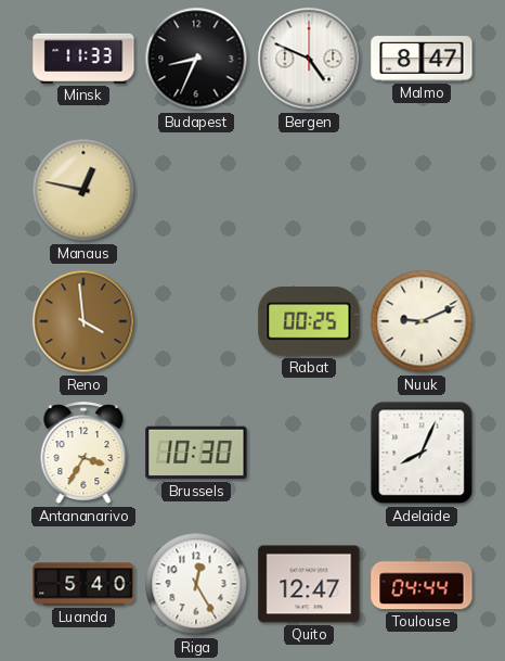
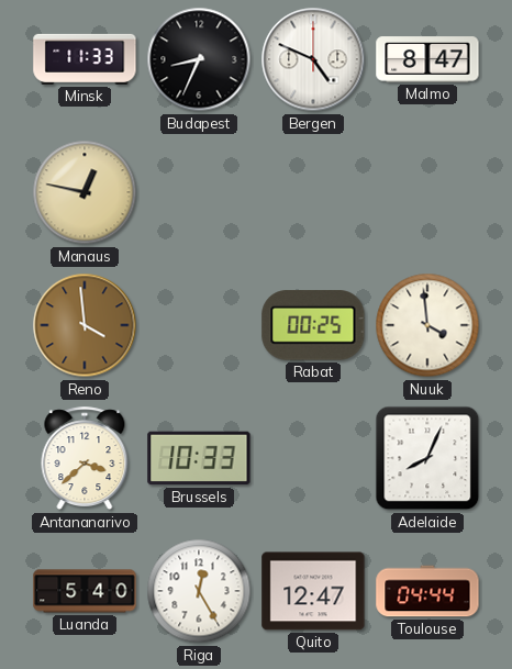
Nuuk: 9:11 -> 3:59 (427, 325)
Antananarivo: 3:35 -> 3:38 (85, 459)
Brussels: 10:30 -> 10:33 (199, 458)
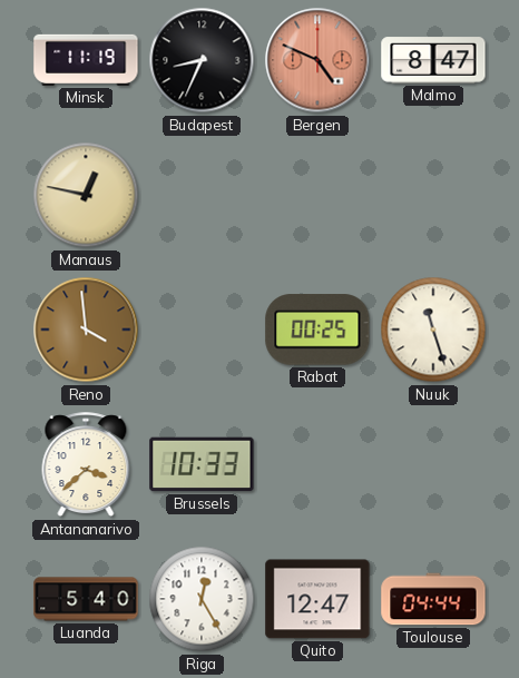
Minsk: 11:33 -> 11:19 (86, 60)
Bergen dial: white -> salmon (317, 60)
Nuuk: 3:59 -> 11:27 (433, 330)
Adelaide: 8:04 -> none (427, 458)
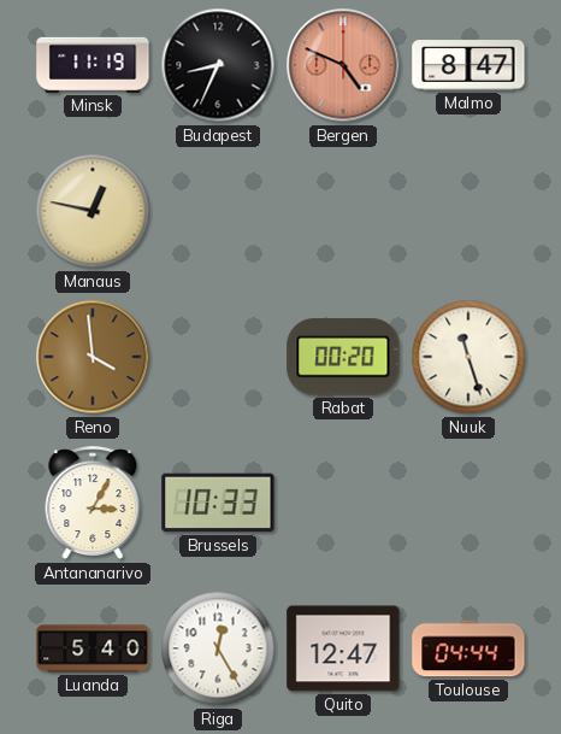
Rabat: 00:25 -> 00:20 (343, 357)
Antananarivo: 3:38 -> 3:05 (93, 504)
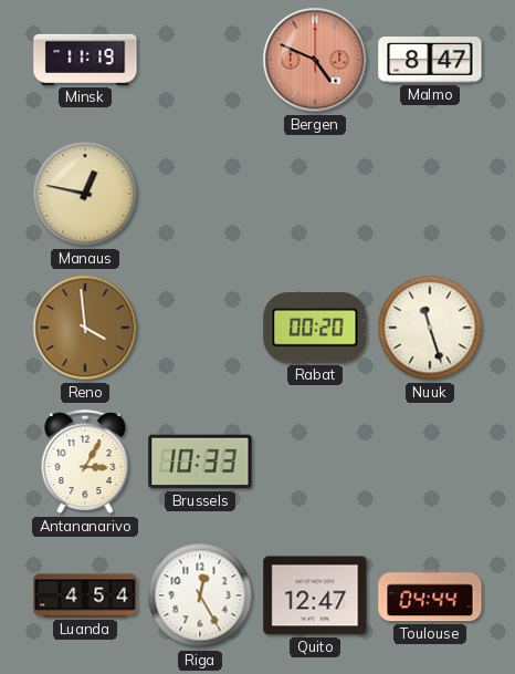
Budapest: 8:34 -> none (218, 65)
Luanda: 5:40 -> 4:54 (85, 595)
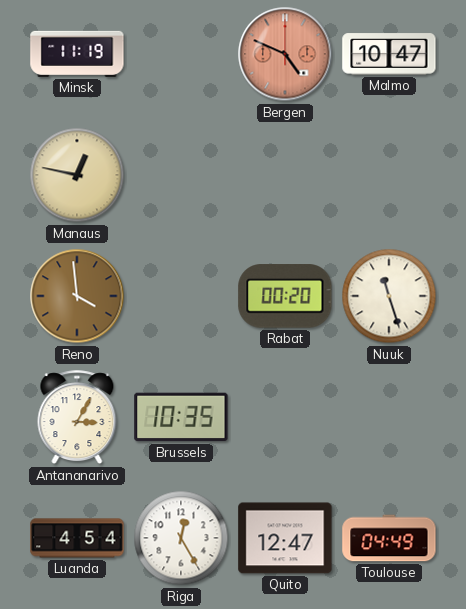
Malmo: 8:47 -> 10:47 (389, 54)
Brussels: 10:33 -> 10:35 (181, 417)
Toulouse: 04:44 -> 04:49 (389, 538)
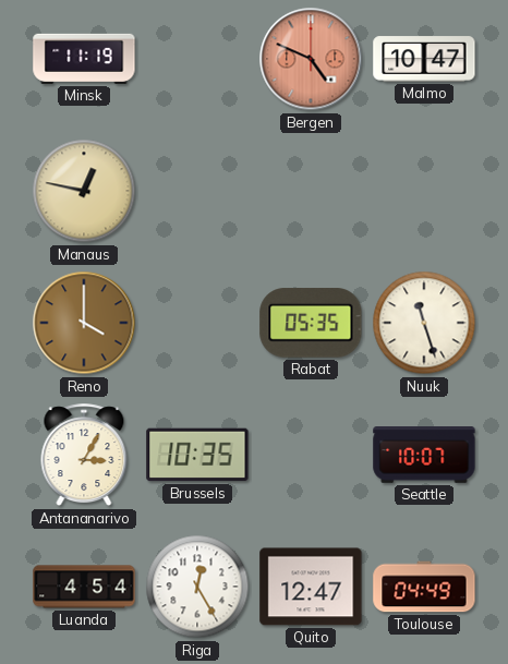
Reno: 3:59 -> 4:00 (84, 323)
Rabat: 00:20 -> 05:35 (311, 323)
Seattle: none -> 10:07 (424, 455)
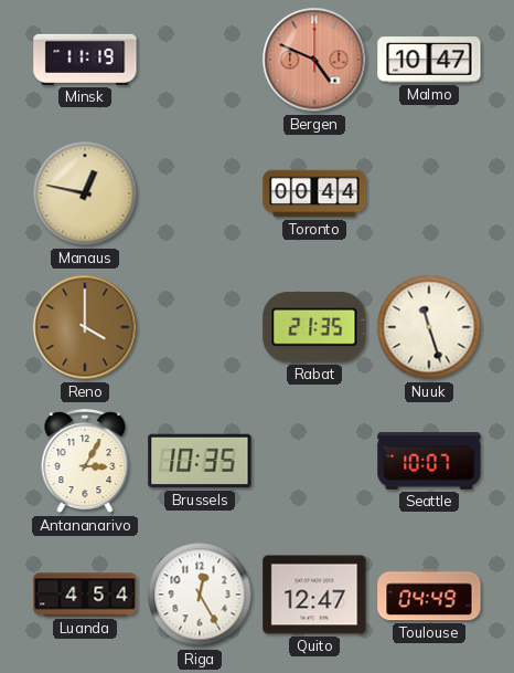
Toronto: none -> 00:44 (314, 193)
Rabat: 05:35 -> 21:35 (314, 327)
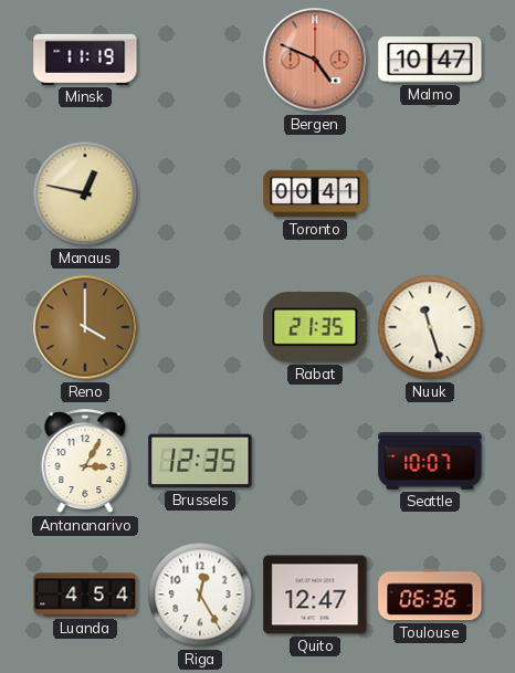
Toronto: 00:44 -> 00:41 (315, 193)
Brussels: 10:35 -> 12:35 (200, 461)
Toulouse: 04:49 -> 06:36 (430, 595)
